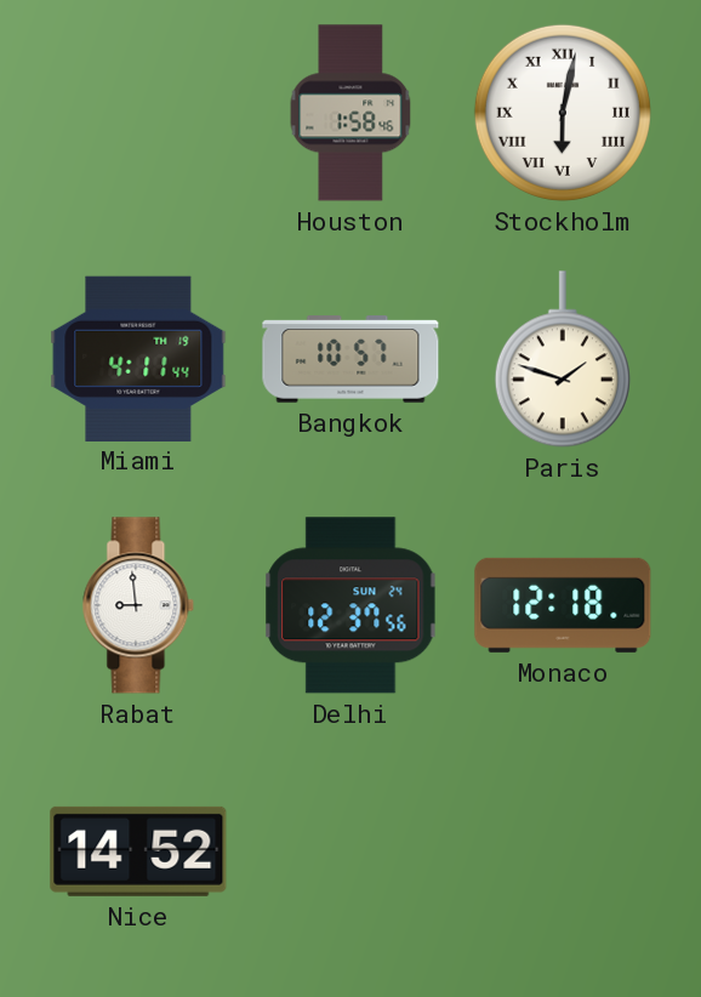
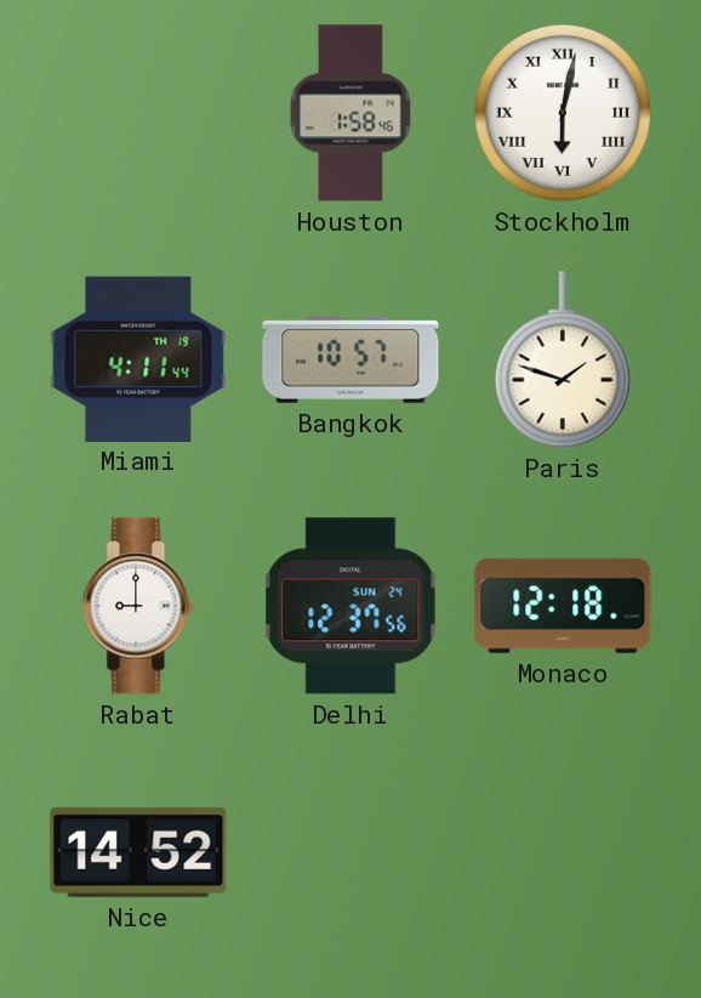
Rabat: 8:59 -> 9:00 (138, 606)
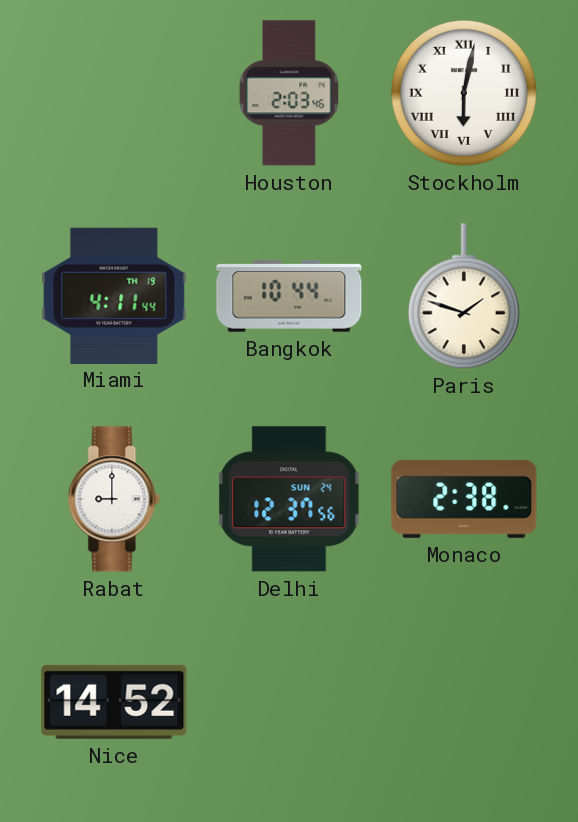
Houston: 1:58 -> 2:03 (289, 93)
Bangkok: 10:57 -> 10:44 (289, 296)
Monaco: 12:18 -> 2:38 (464, 499)
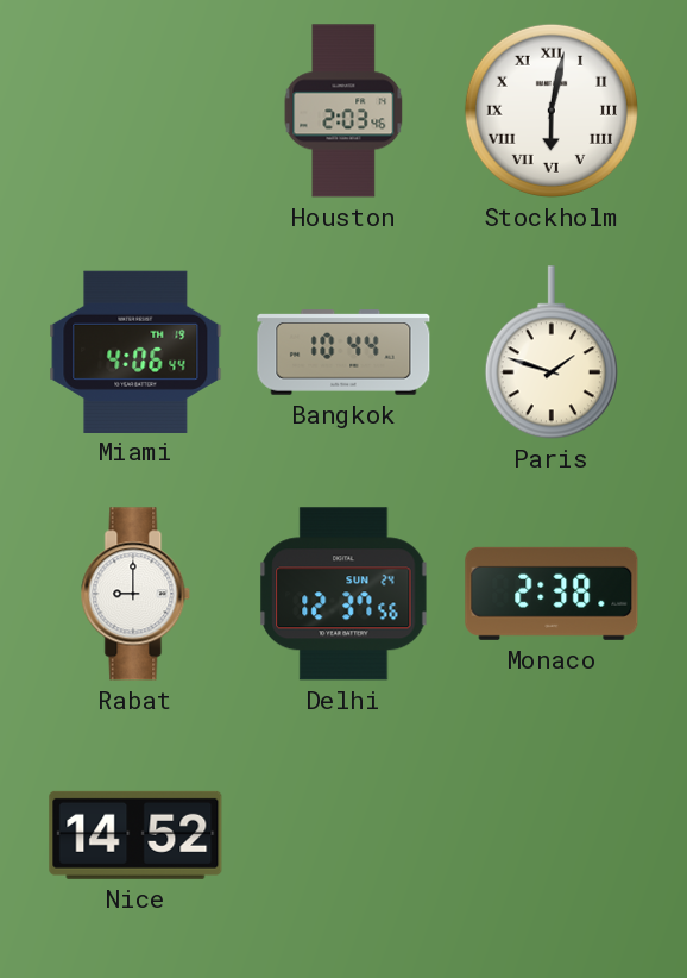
Miami: 4:11 -> 4:06 (135, 351)
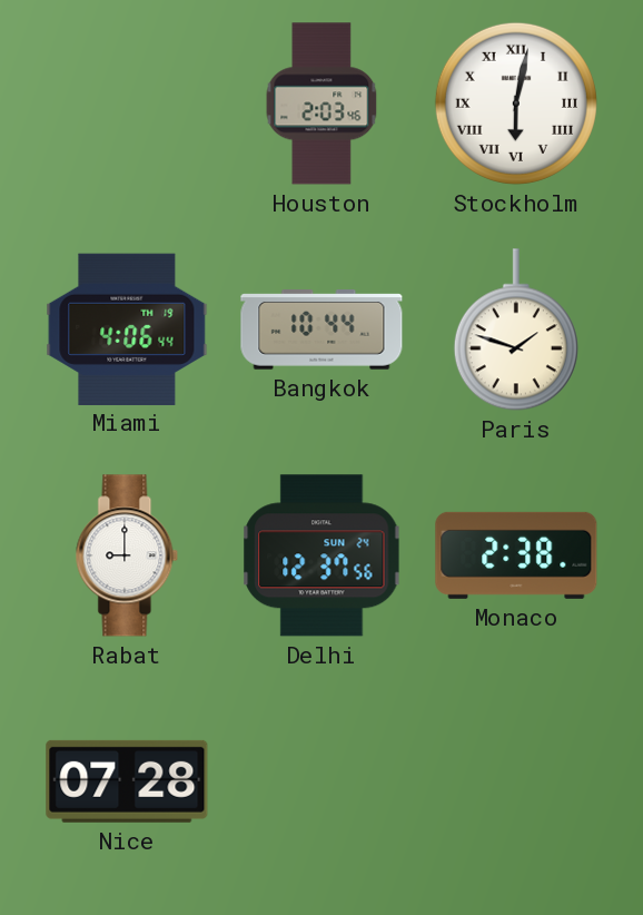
Nice: 14:52 -> 07:28 (127, 781)
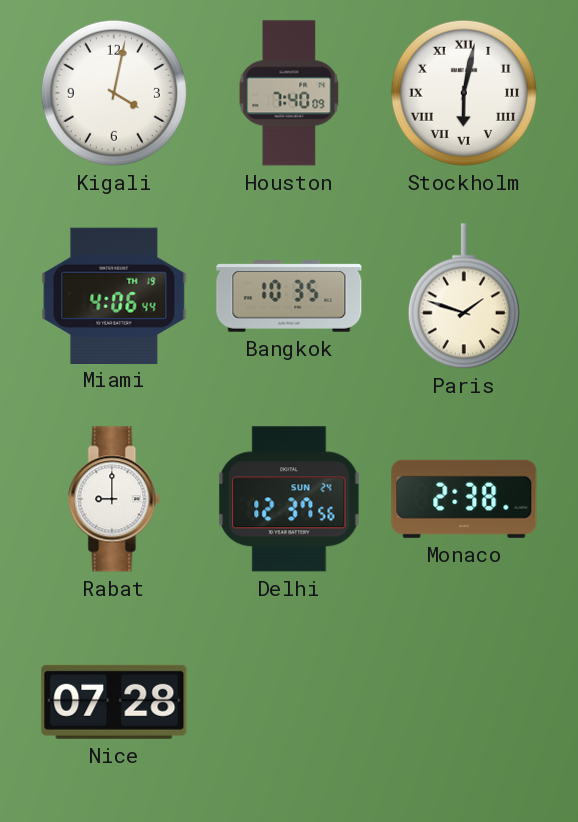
Kigali: none -> 4:02 (114, 93)
Houston: 2:03 -> 7:40 (289, 93)
Bangkok: 10:44 -> 10:35 (289, 296)
